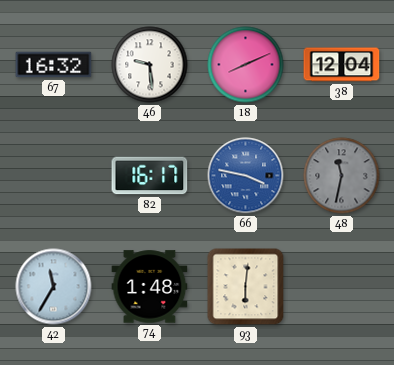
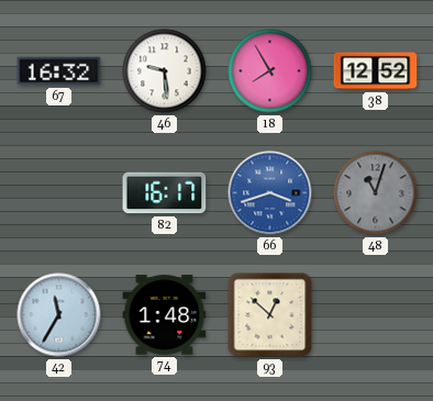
18: 8:11 -> 7:55 (270, 71)
38: 12:04 -> 12:52 (376, 71)
66: 3:47 -> 3:42 (270, 193)
48: 11:32 -> 11:03 (376, 193)
93: 6:01 -> 12:52 (270, 315)
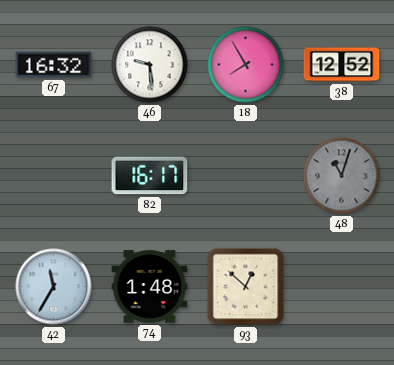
66: 3:42 -> none (270, 193)
